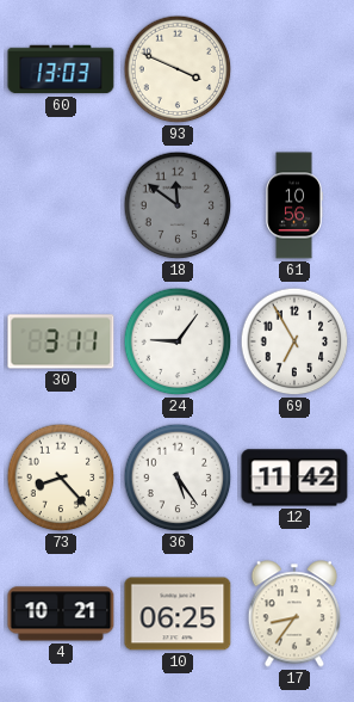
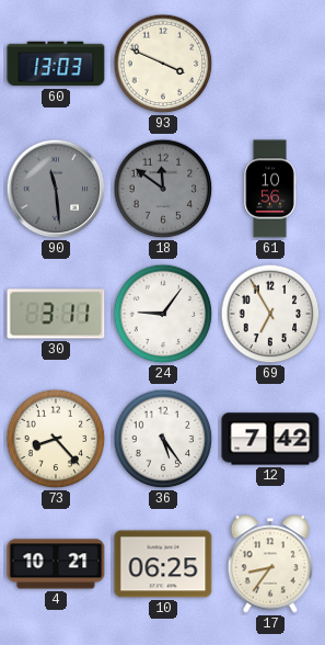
90: none -> 11:29 (56, 189)
12: 11:42 -> 7:42 (270, 439)
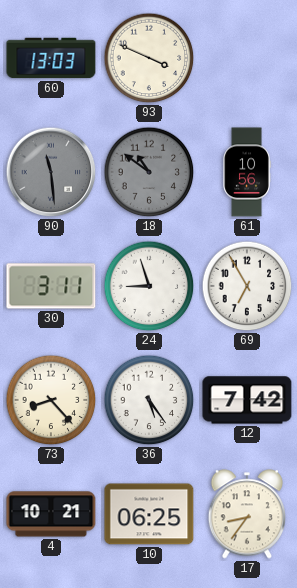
18: 11:51 -> 10:51 (149, 172)
24: 9:06 -> 8:57 (149, 286)
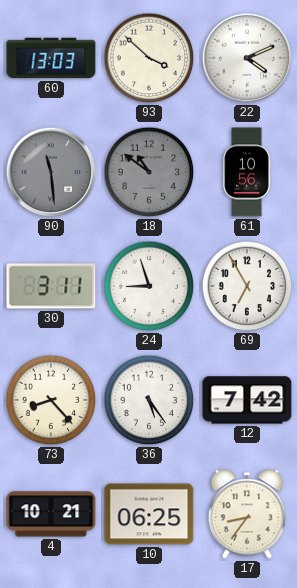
93: 3:49 -> 3:52 (149, 58)
22: none -> 4:11 (247, 58)
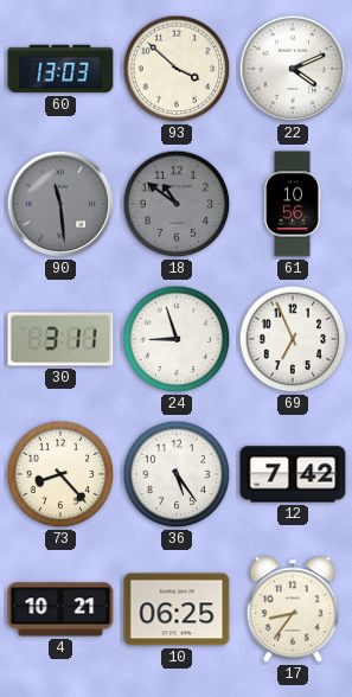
69: 6:55 -> 6:56 (293, 339)
